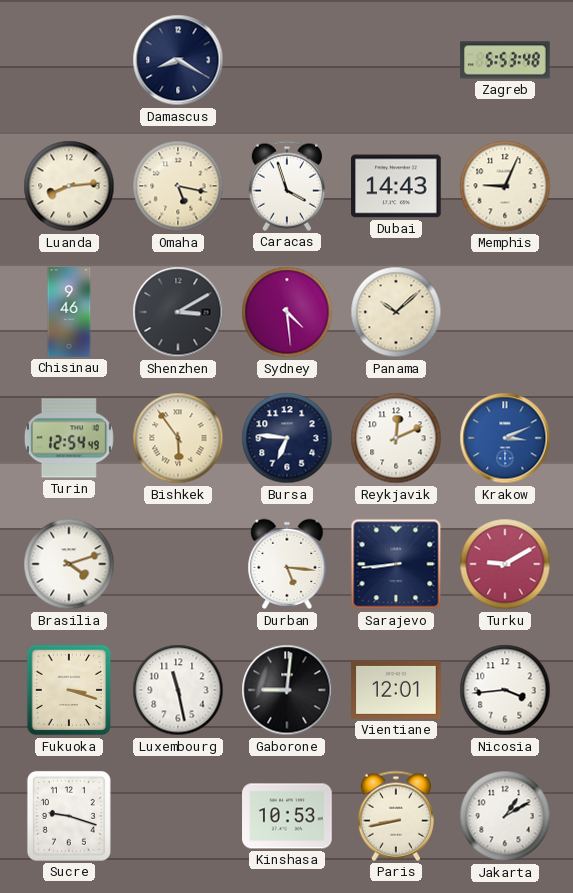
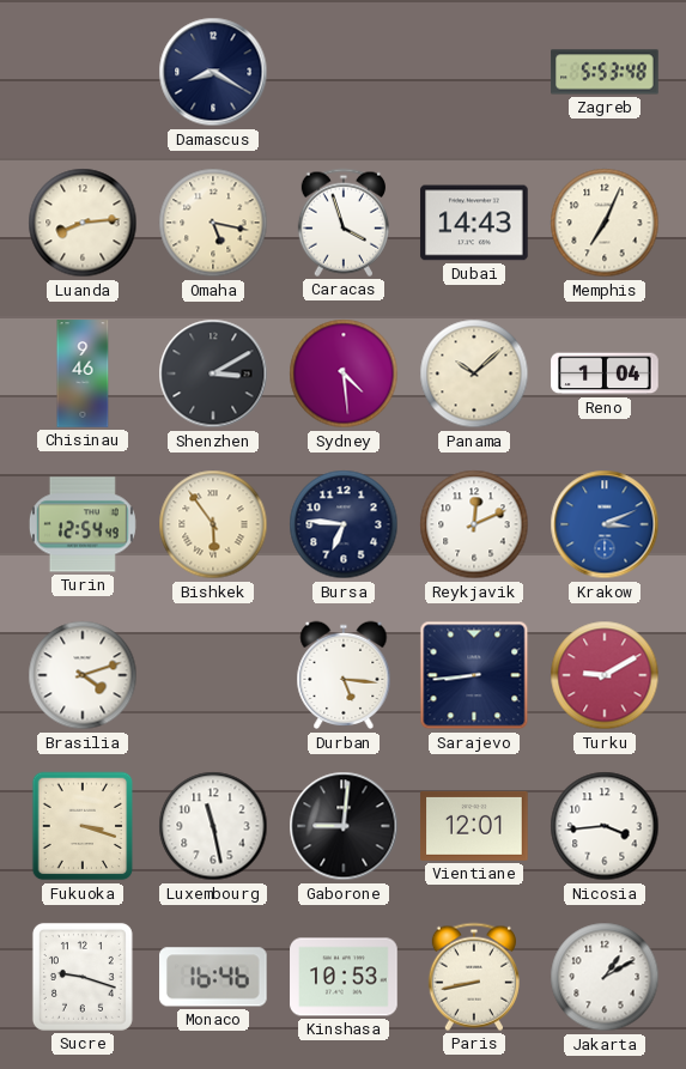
Memphis: 9:04 -> 7:04 (605, 223)
Reno: none -> 1:04 (605, 373)
Monaco: none -> 16:46 (214, 977)
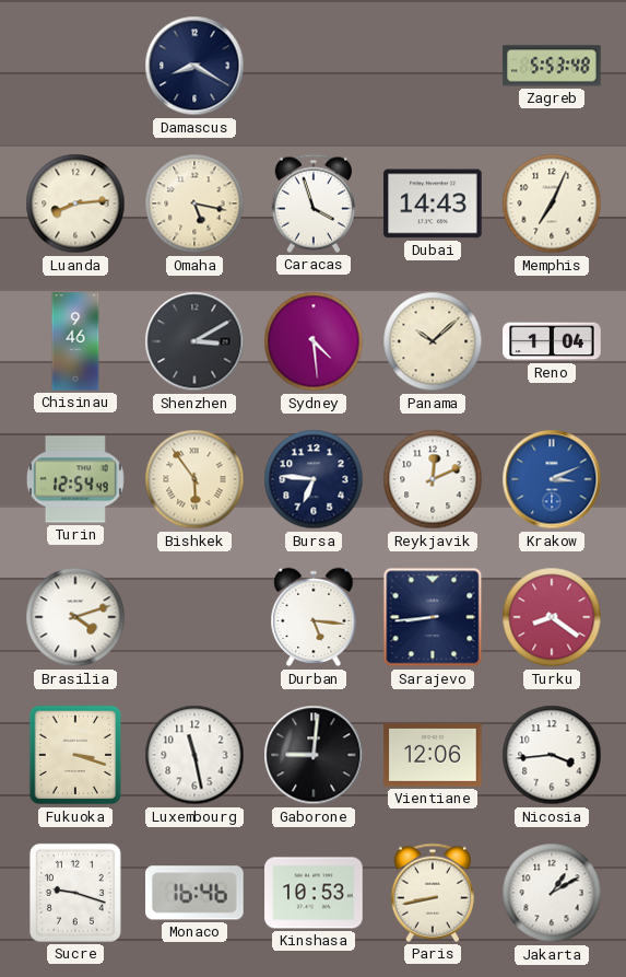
Turku: 9:10 -> 8:21 (552, 617)
Vientiane: 12:01 -> 12:06 (433, 755)
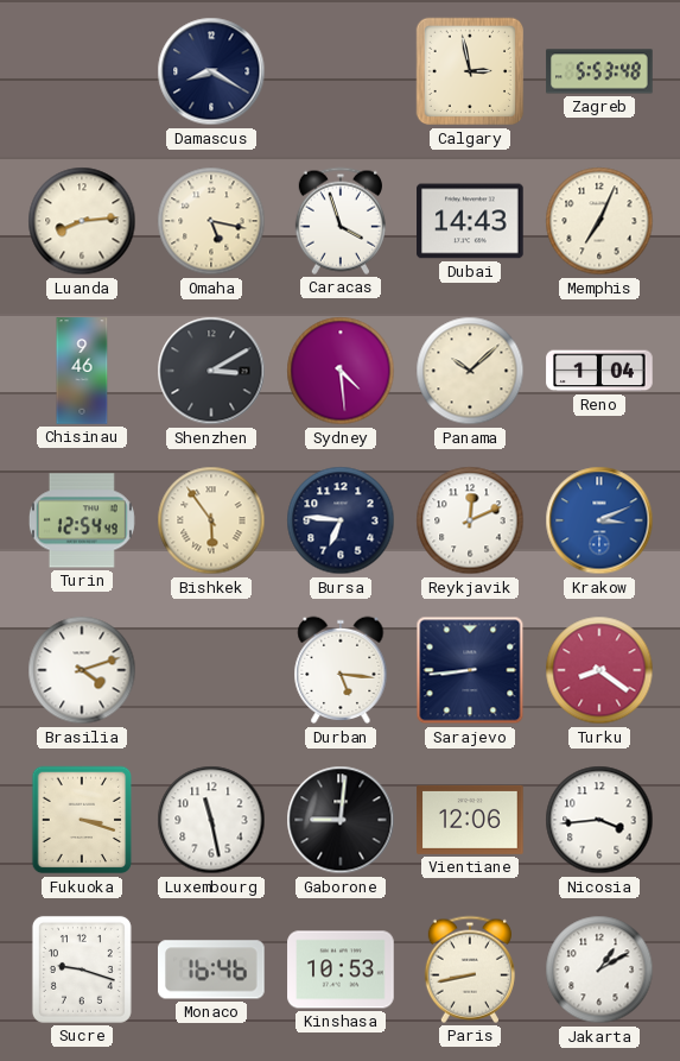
Calgary: none -> 2:58 (470, 71)
